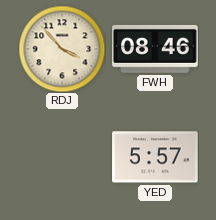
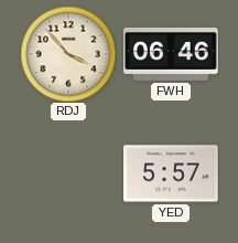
FWH: 08:46 -> 06:46 (171, 54)
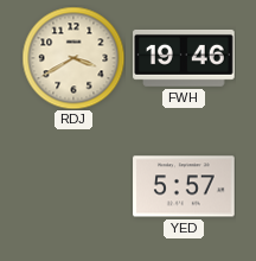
RDJ: 3:53 -> 3:40 (73, 58)
FWH: 06:46 -> 19:46 (184, 58)
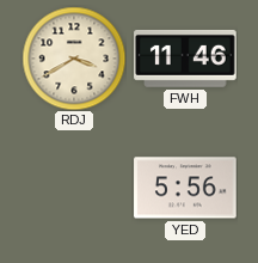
FWH: 19:46 -> 11:46 (185, 59)
YED: 5:57 -> 5:56 (185, 188)
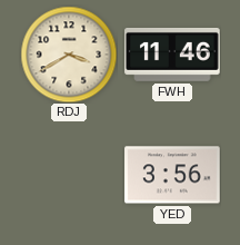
YED: 5:56 -> 3:56 (172, 175)
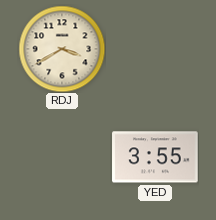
FWH: 11:46 -> none (172, 55)
YED: 3:56 -> 3:55 (155, 157)
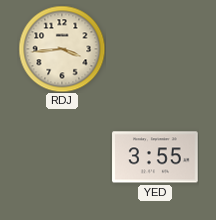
RDJ: 3:40 -> 3:44 (62, 49)
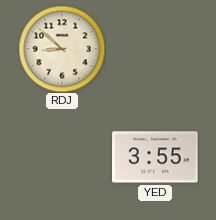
RDJ: 3:44 -> 8:52 (62, 49)
